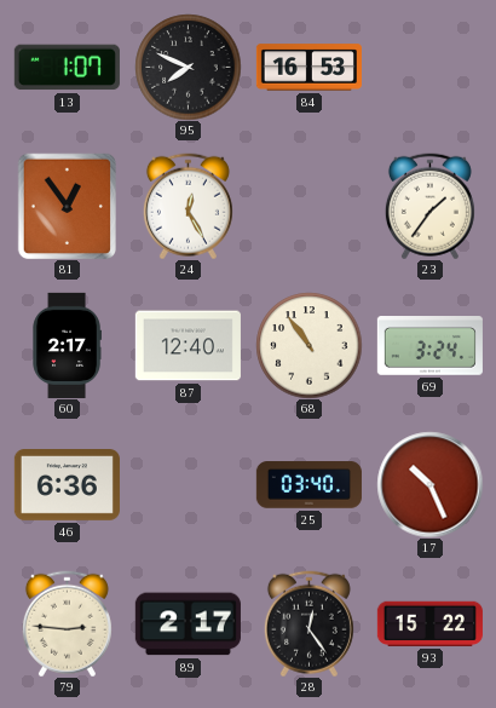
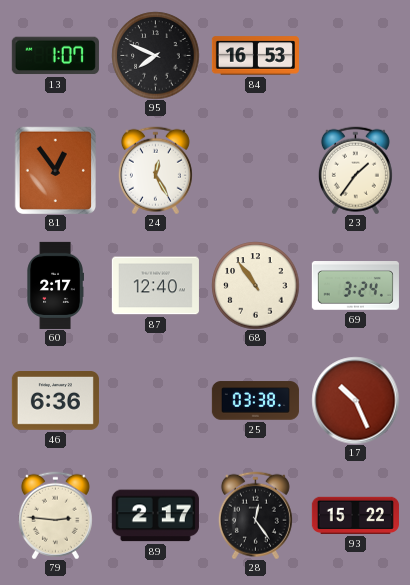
25: 03:40 -> 03:38 (255, 401)
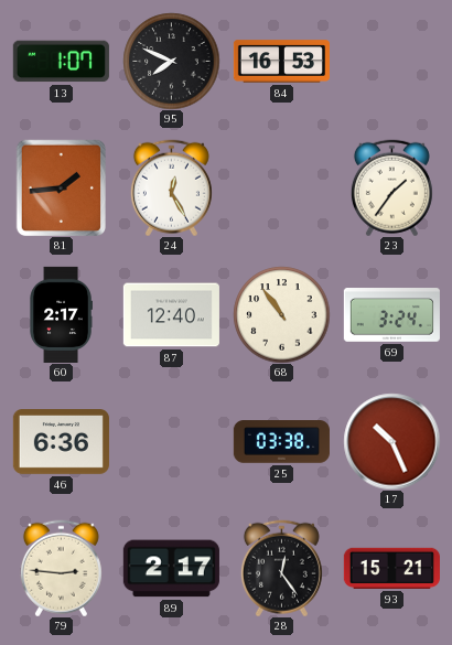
81: 12:54 -> 1:44 (62, 187)
93: 15:22 -> 15:21 (391, 568)
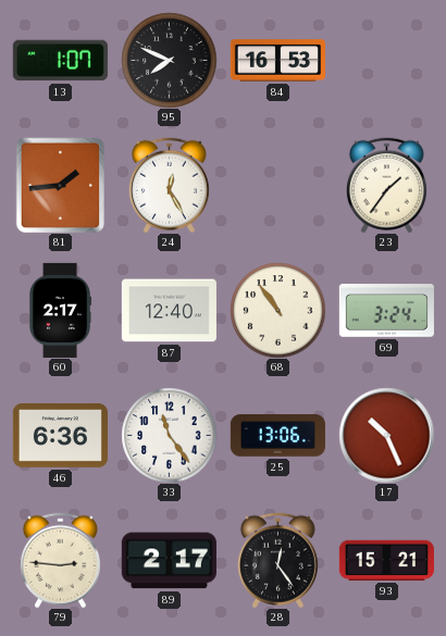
33: none -> 11:24 (169, 435)
25: 03:38 -> 13:06 (277, 436)
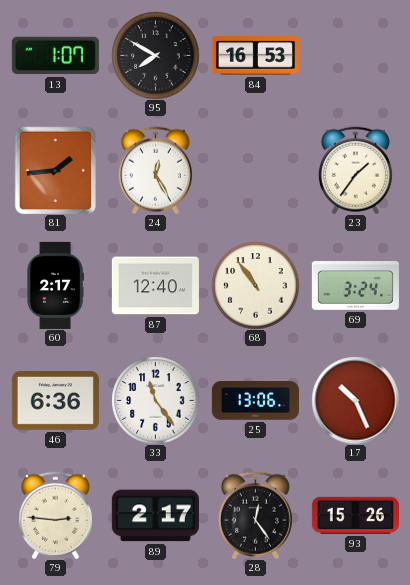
95: 7:49 -> 7:50 (155, 55)
93: 15:21 -> 15:26 (355, 515)
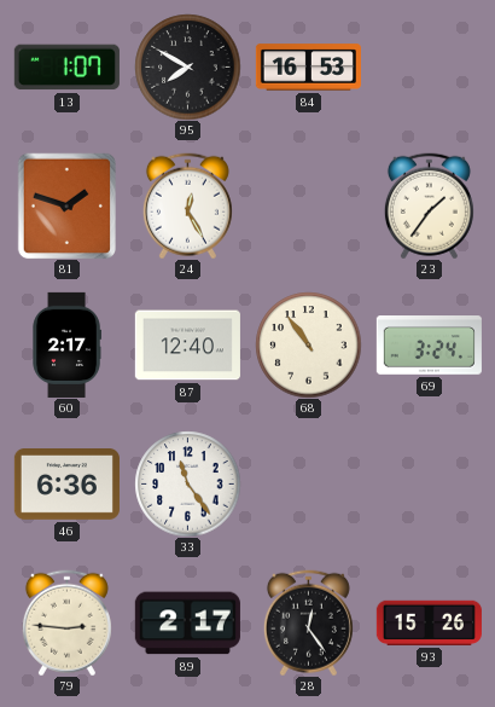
81: 1:44 -> 1:48 (68, 205)
25: 13:06 -> none (255, 401)
17: 10:26 -> none (355, 400)
